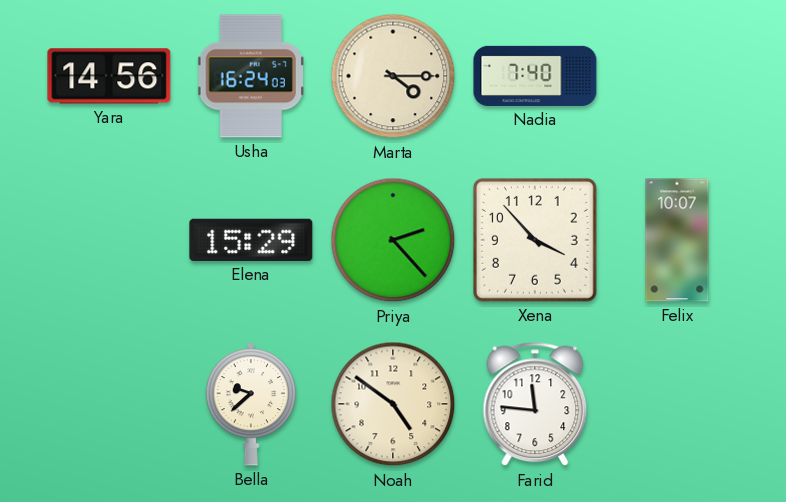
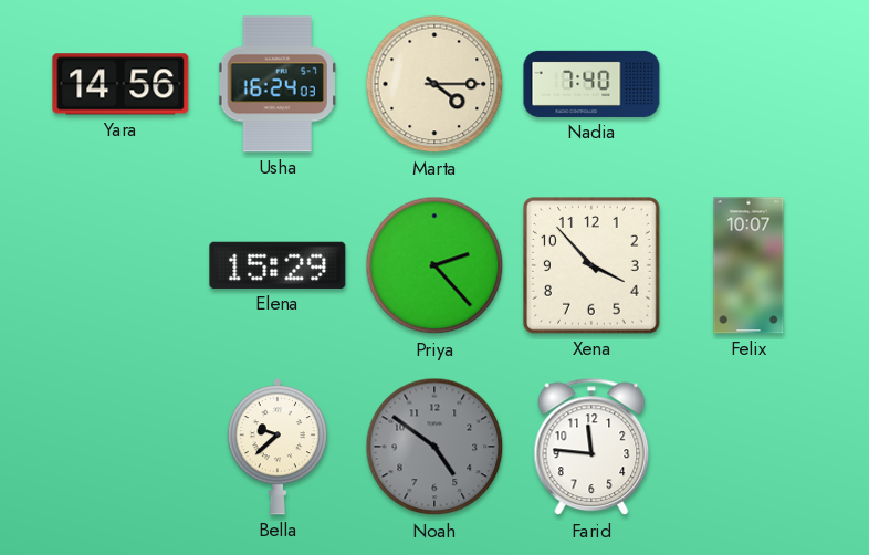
Noah dial: cream -> grey (434, 447)
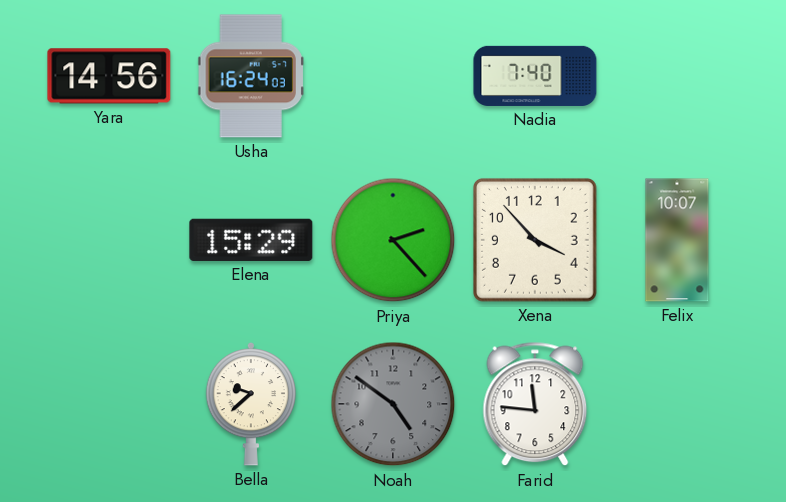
Marta: 4:15 -> none (434, 84)
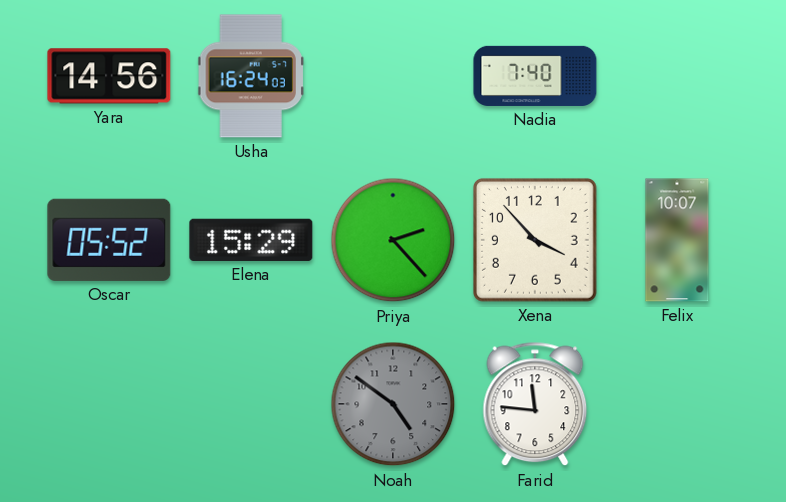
Oscar: none -> 05:52 (109, 240)
Bella: 9:38 -> none (251, 404)
